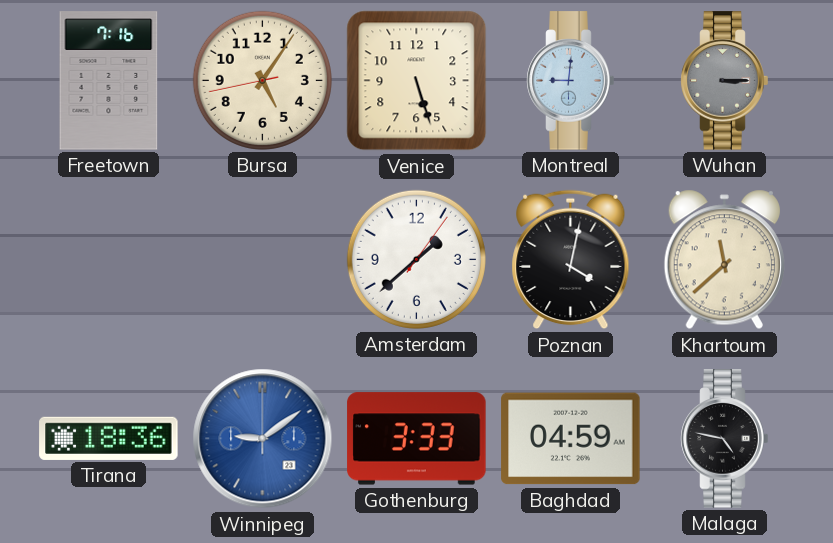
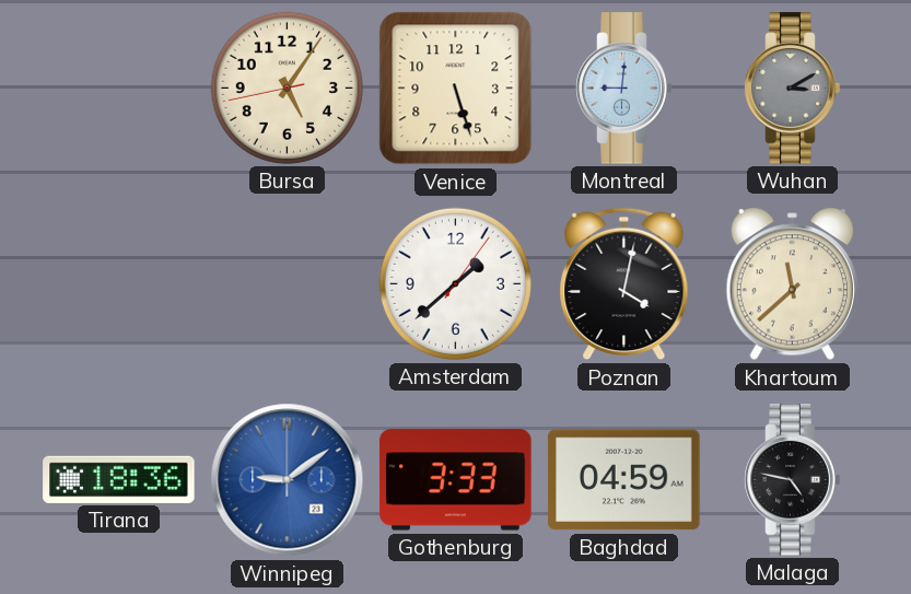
Freetown: 7:16 -> none (109, 81)
Wuhan: 3:15 -> 3:10 (793, 89)
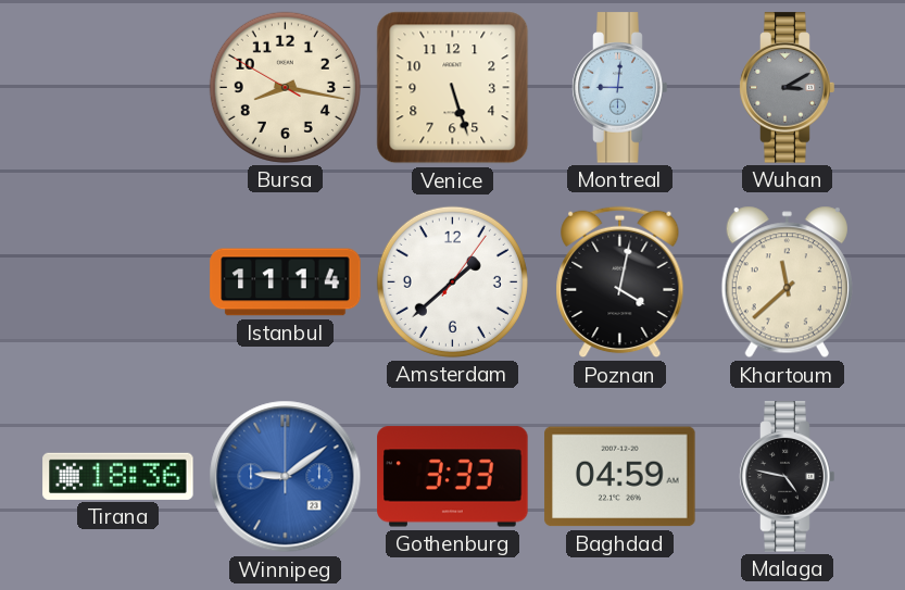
Bursa: 5:05 -> 8:16 (285, 87)
Istanbul: none -> 11:14 (286, 283)
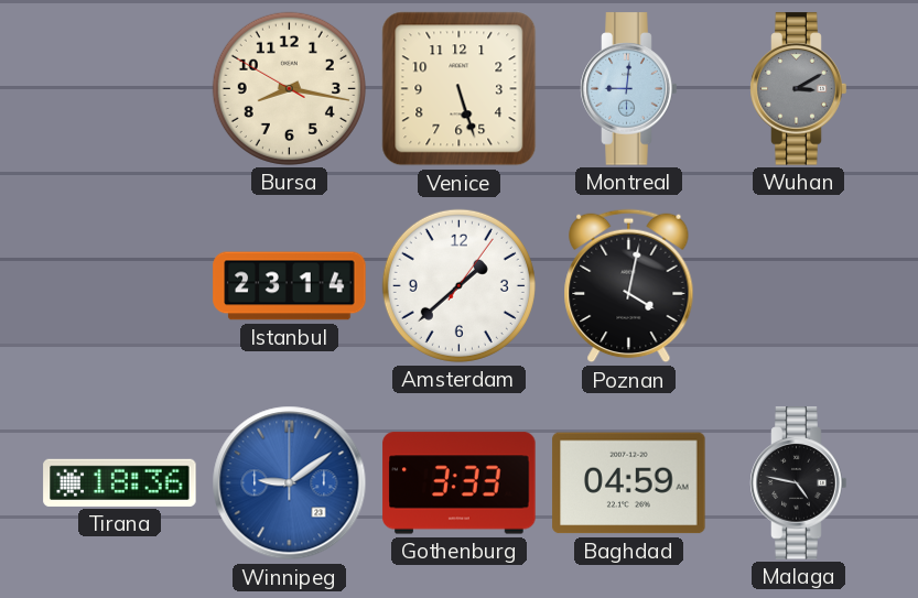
Istanbul: 11:14 -> 23:14 (290, 286)
Khartoum: 11:38 -> none (787, 283)
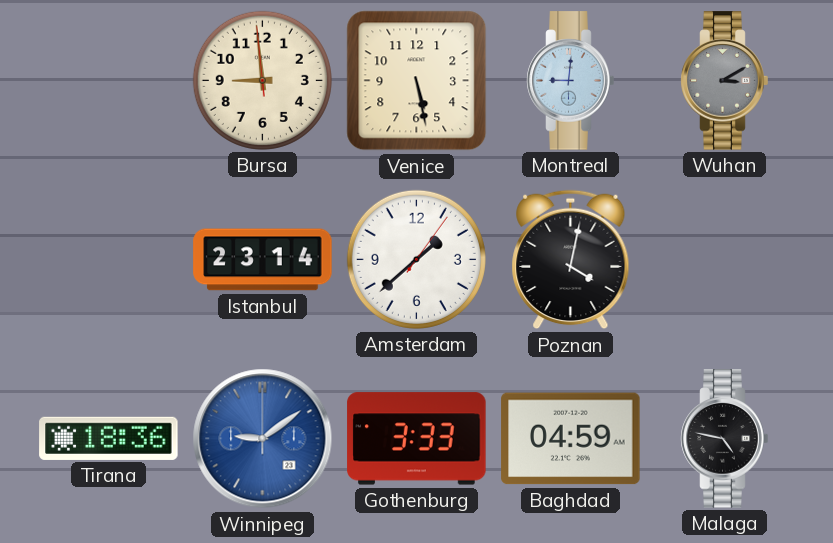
Bursa: 8:16 -> 8:58 (262, 80)
Venice: 5:27 -> 5:28 (417, 81)
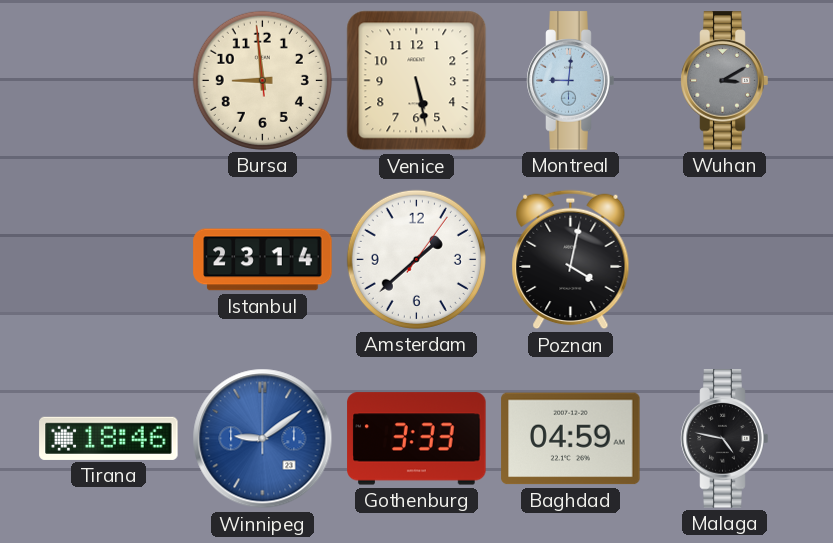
Tirana: 18:36 -> 18:46 (109, 438)
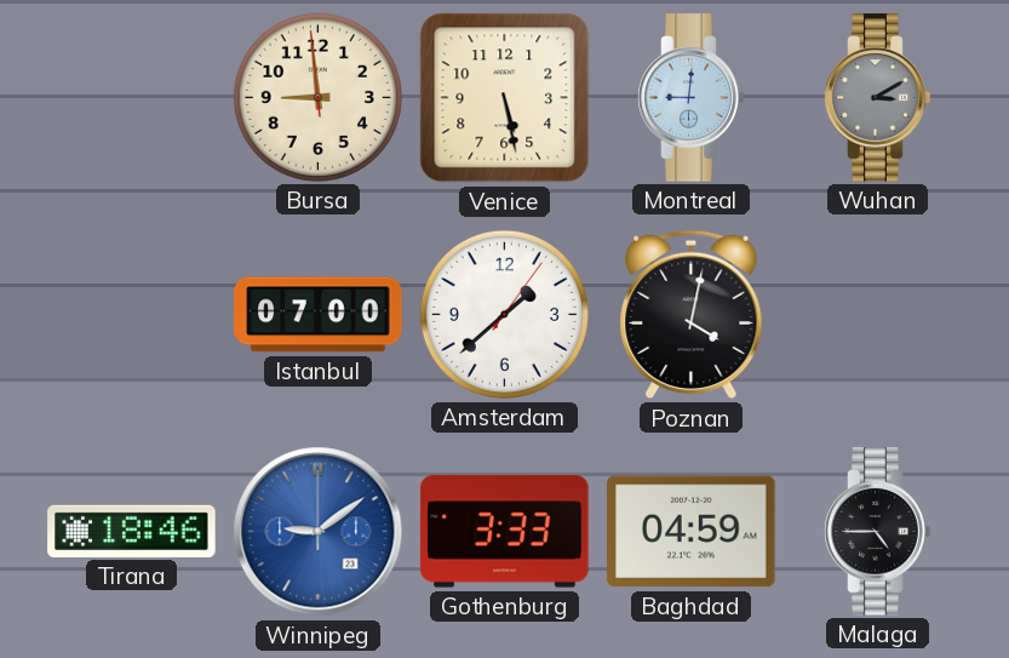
Istanbul: 23:14 -> 07:00 (319, 315)
Malaga: 4:47 -> 4:45 (878, 532)
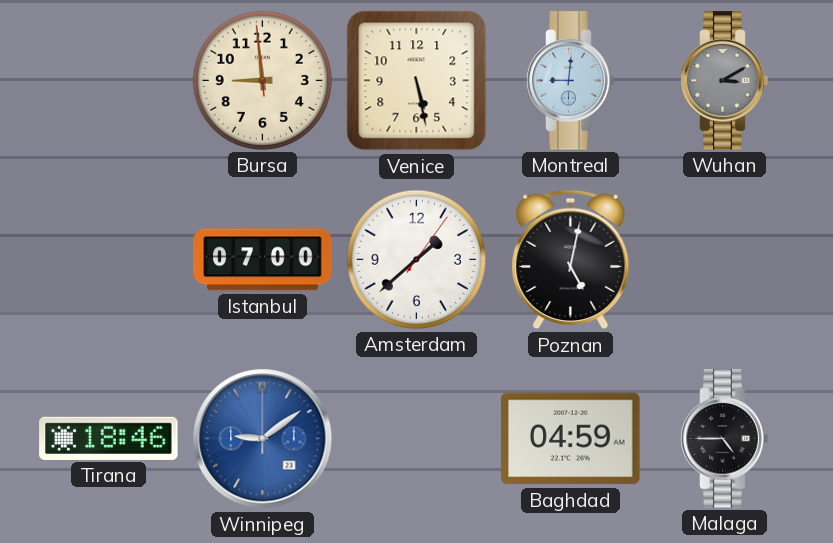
Poznan: 4:02 -> 5:02 (571, 260)
Gothenburg: 3:33 -> none (505, 532)
